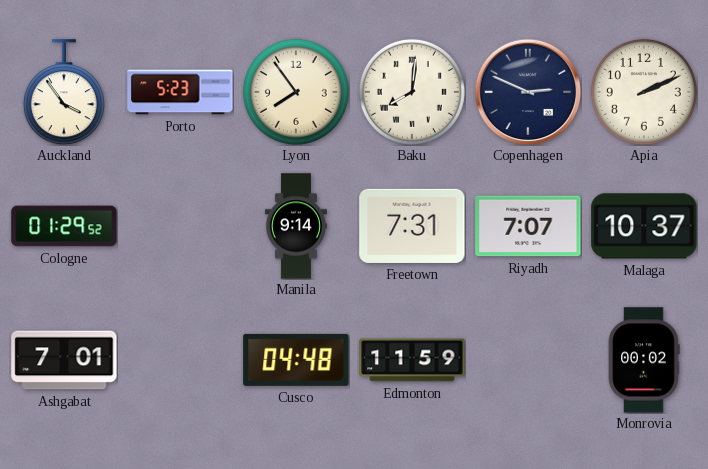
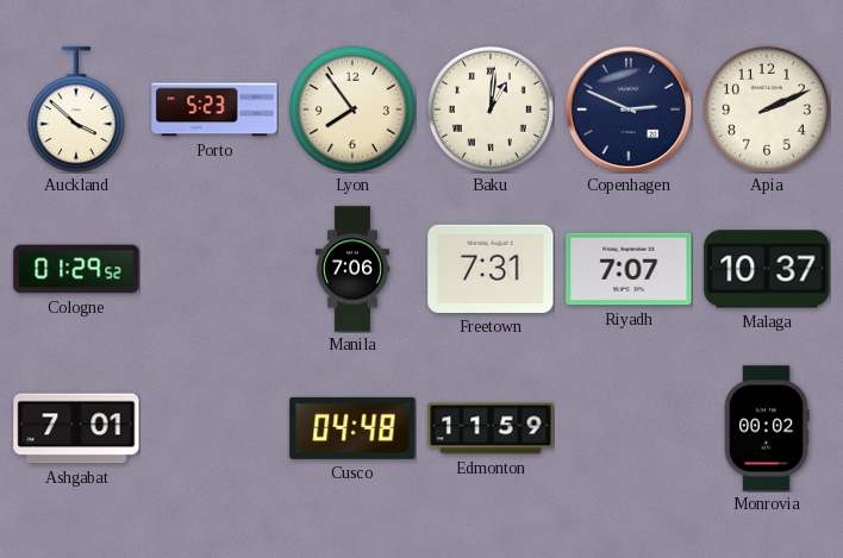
Auckland: 3:54 -> 3:52 (76, 109)
Baku: 8:01 -> 1:01 (491, 109)
Manila: 9:14 -> 7:06 (352, 269)
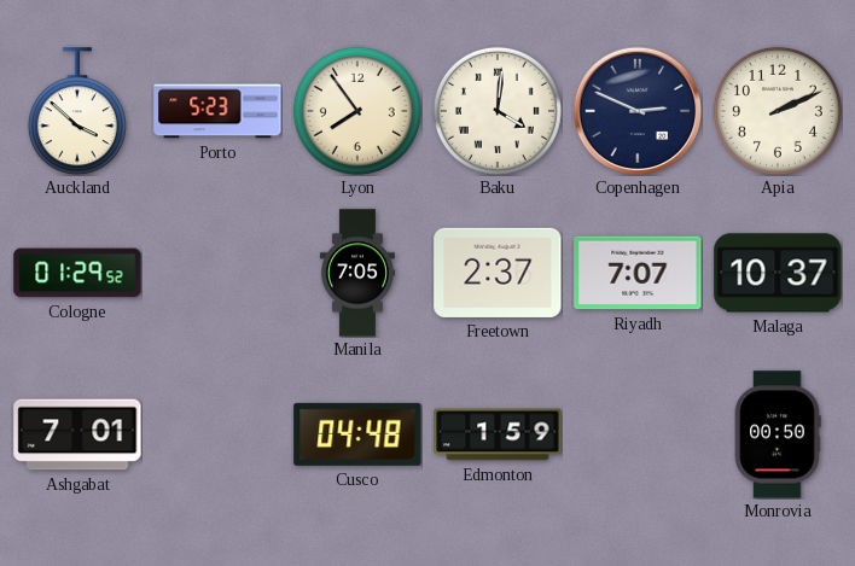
Baku: 1:01 -> 4:01 (498, 111)
Manila: 7:06 -> 7:05 (357, 273)
Freetown: 7:31 -> 2:37 (498, 273)
Edmonton: 11:59 -> 1:59 (498, 434)
Monrovia: 00:02 -> 00:50 (778, 434)
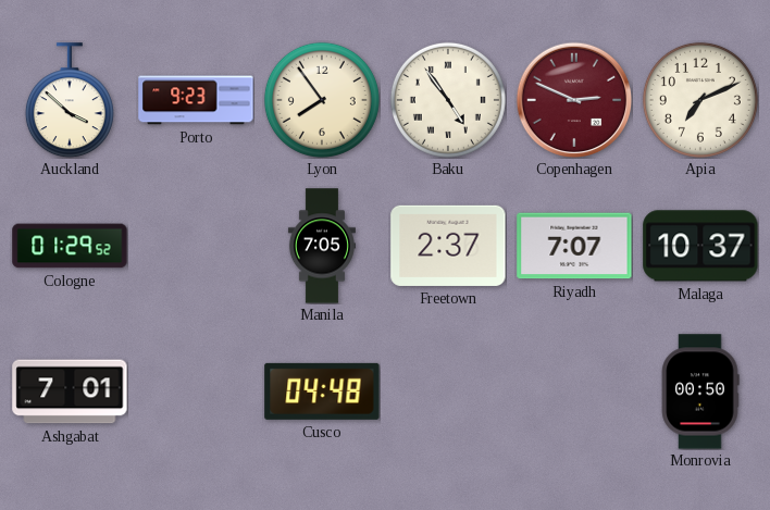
Porto: 5:23 -> 9:23 (196, 100)
Baku: 4:01 -> 4:54 (448, 100)
Copenhagen dial: navy -> burgundy (574, 100)
Apia: 2:11 -> 7:11 (700, 100)
Edmonton: 1:59 -> none (498, 434)
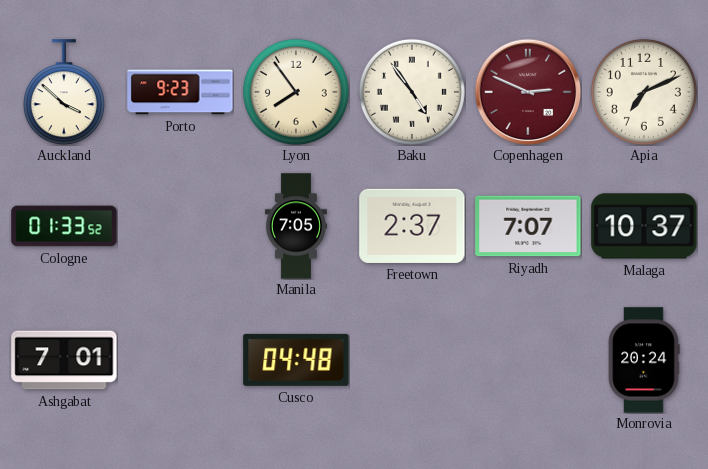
Cologne: 01:29 -> 01:33 (64, 226)
Monrovia: 00:50 -> 20:24 (644, 360)
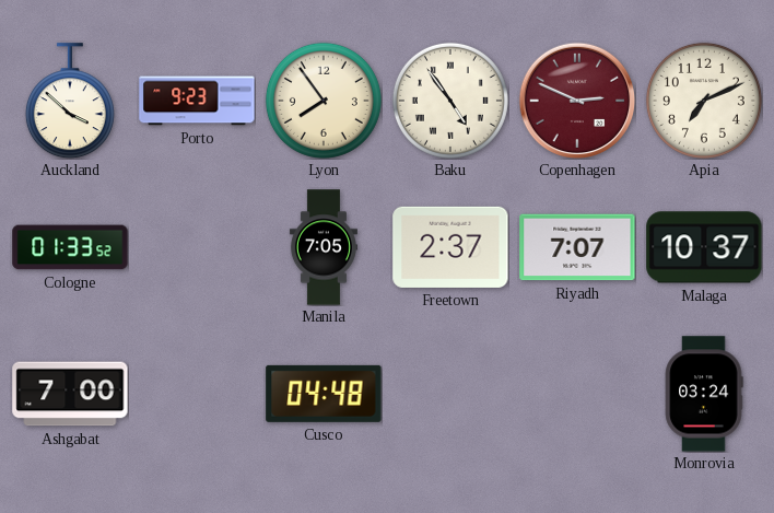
Ashgabat: 7:01 -> 7:00 (70, 394)
Monrovia: 20:24 -> 03:24 (704, 394)
